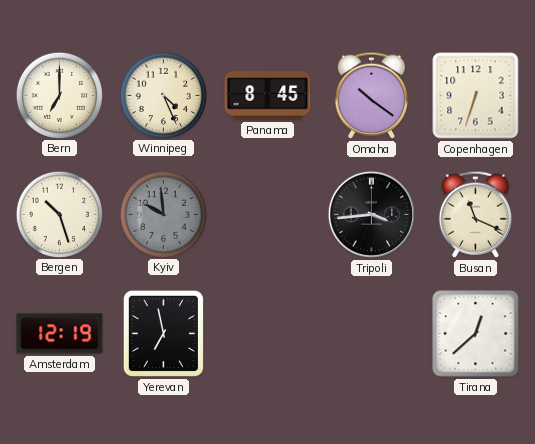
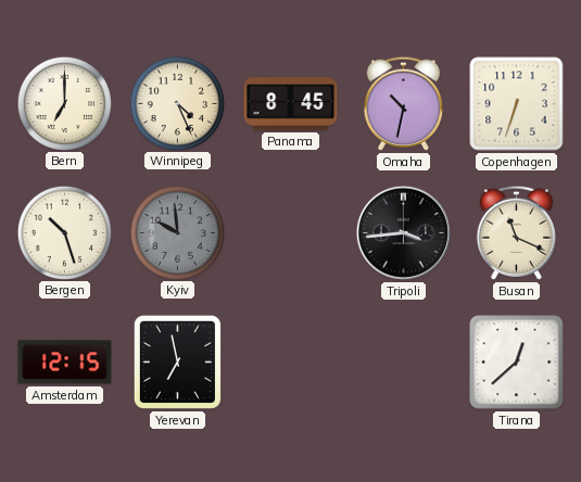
Omaha: 10:21 -> 10:32 (403, 103)
Amsterdam: 12:19 -> 12:15 (65, 363)
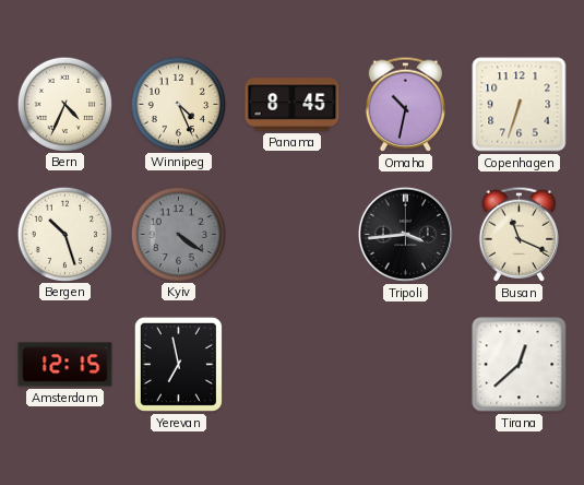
Bern: 7:00 -> 4:34 (64, 104)
Kyiv: 9:59 -> 4:21 (178, 234)
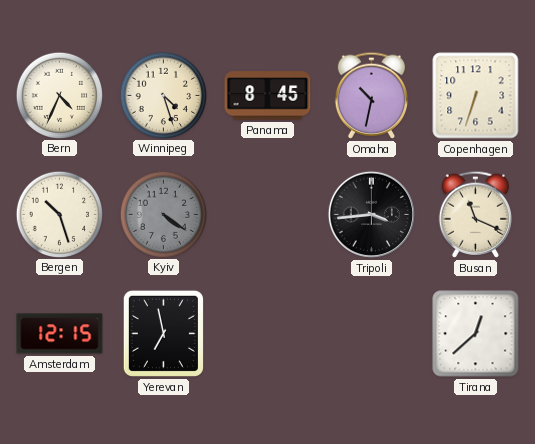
Winnipeg: 4:26 -> 4:27 (163, 95)
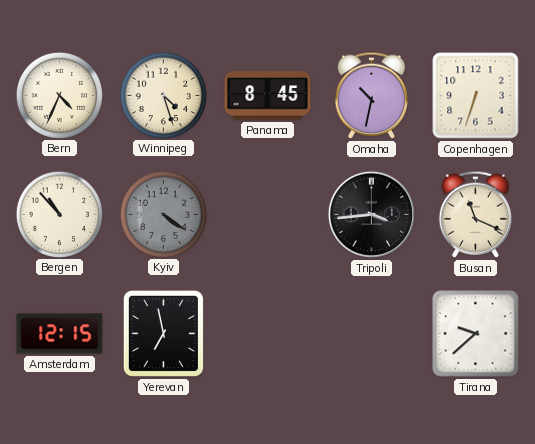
Bergen: 10:27 -> 10:53 (59, 214)
Tirana: 12:38 -> 9:38 (476, 334)
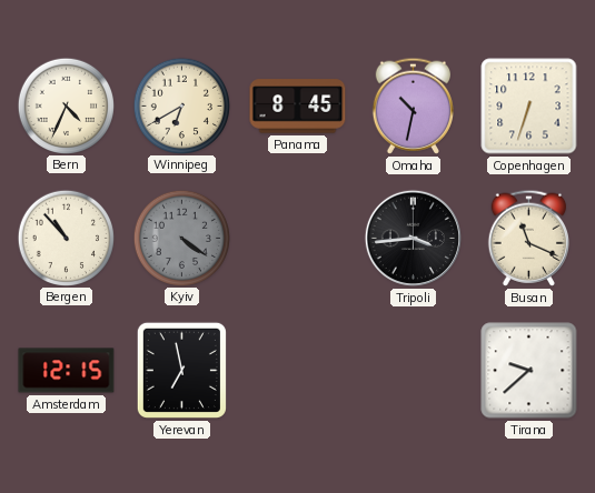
Winnipeg: 4:27 -> 6:40 (181, 105)
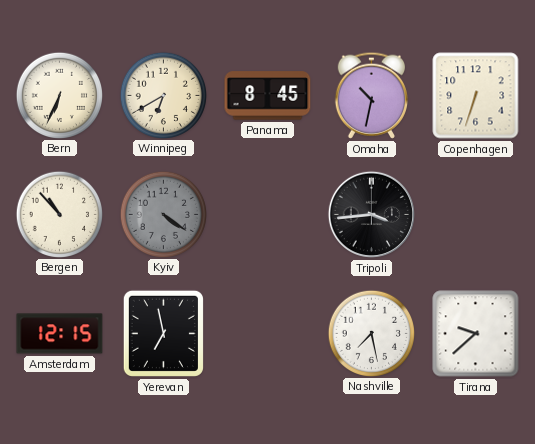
Bern: 4:34 -> 6:34 (59, 95)
Busan: 11:19 -> none (528, 238)
Nashville: none -> 7:28 (371, 333)
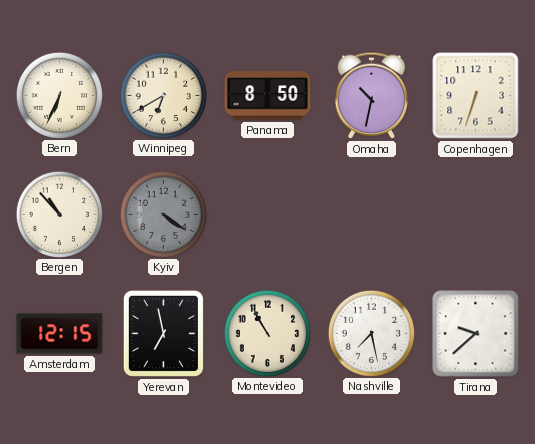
Panama: 8:45 -> 8:50 (268, 96)
Tripoli: 3:44 -> none (371, 214)
Montevideo: none -> 10:55 (267, 333)
